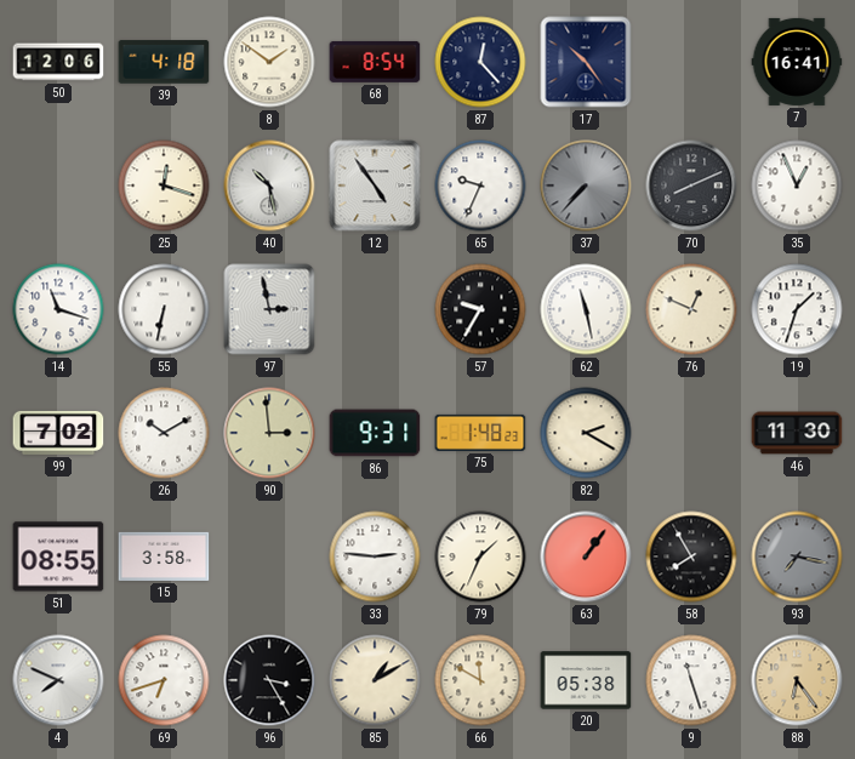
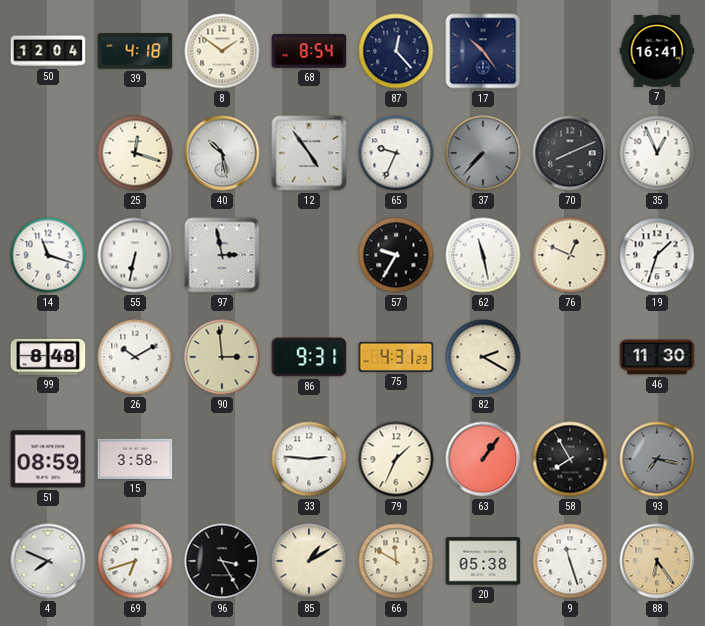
50: 12:06 -> 12:04 (48, 51)
99: 7:02 -> 8:48 (48, 357)
75: 1:48 -> 4:31 (396, 357)
51: 08:55 -> 08:59 (48, 459)
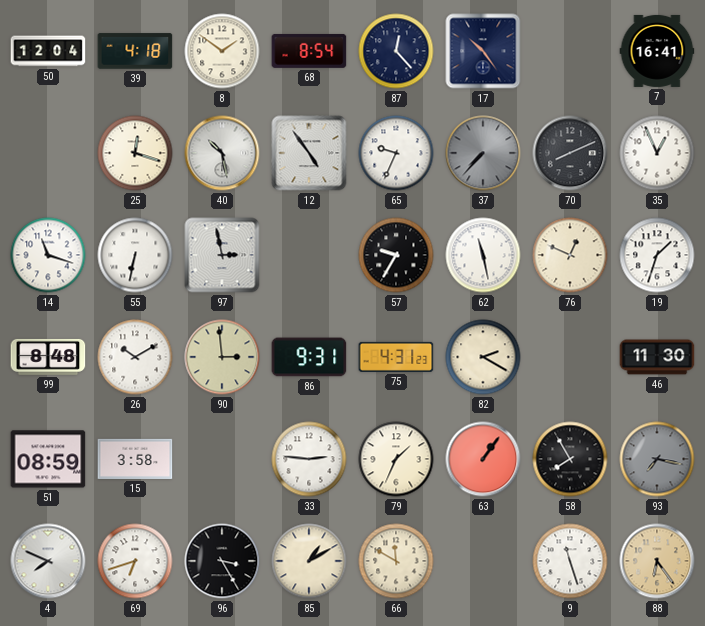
20: 05:38 -> none (483, 561)
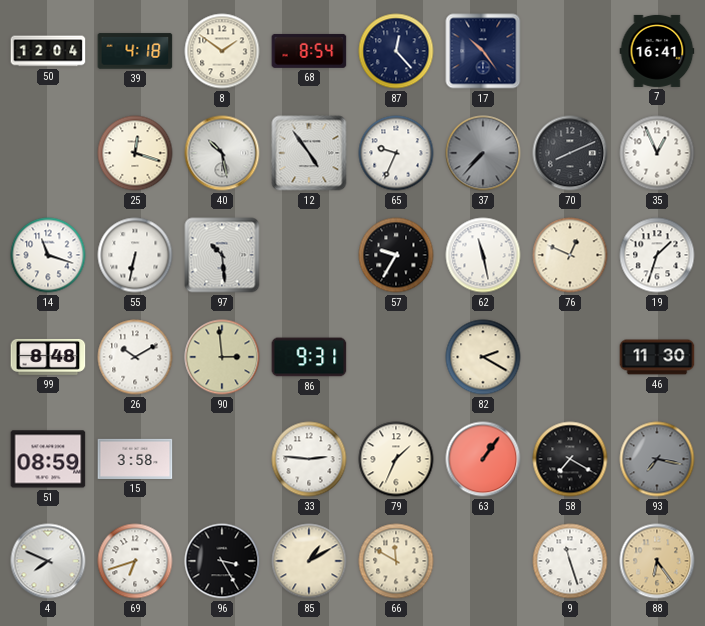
97: 2:58 -> 10:29 (222, 255)
75: 4:31 -> none (396, 357)
58: 7:55 -> 7:20 (570, 459)
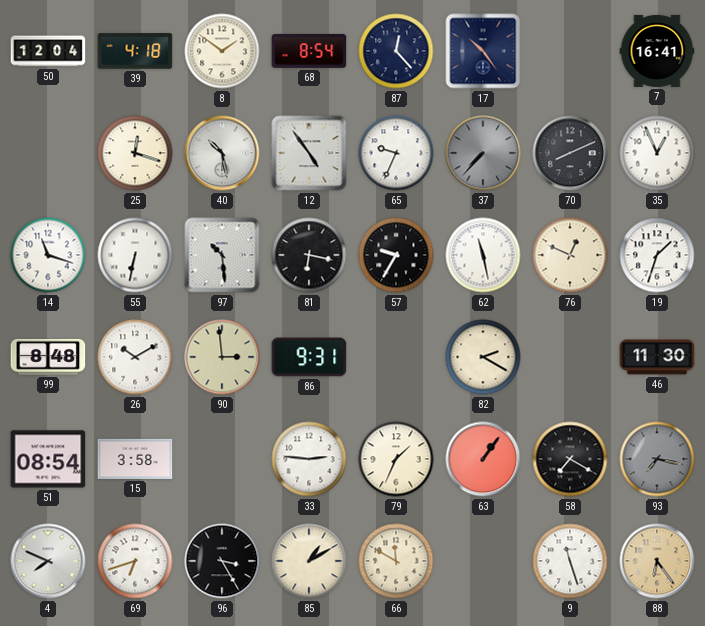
81: none -> 6:17 (309, 255)
51: 08:59 -> 08:54 (48, 459)
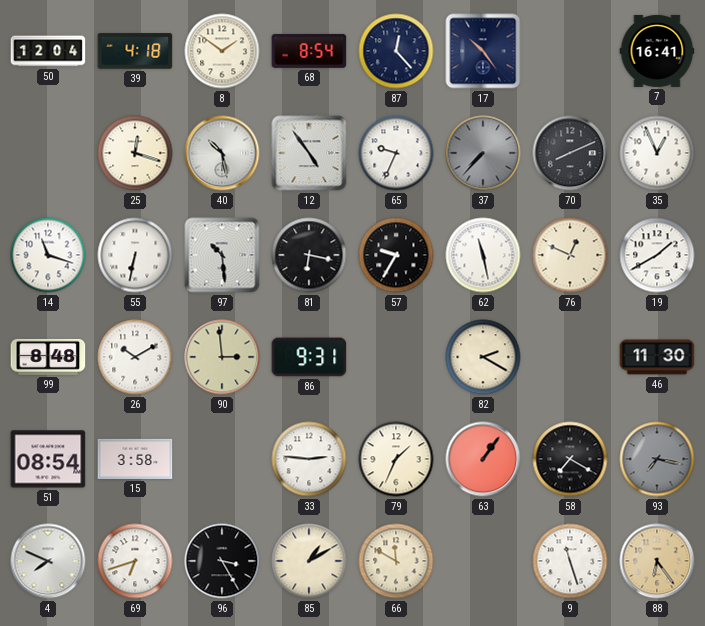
19: 1:33 -> 1:40 (657, 255)
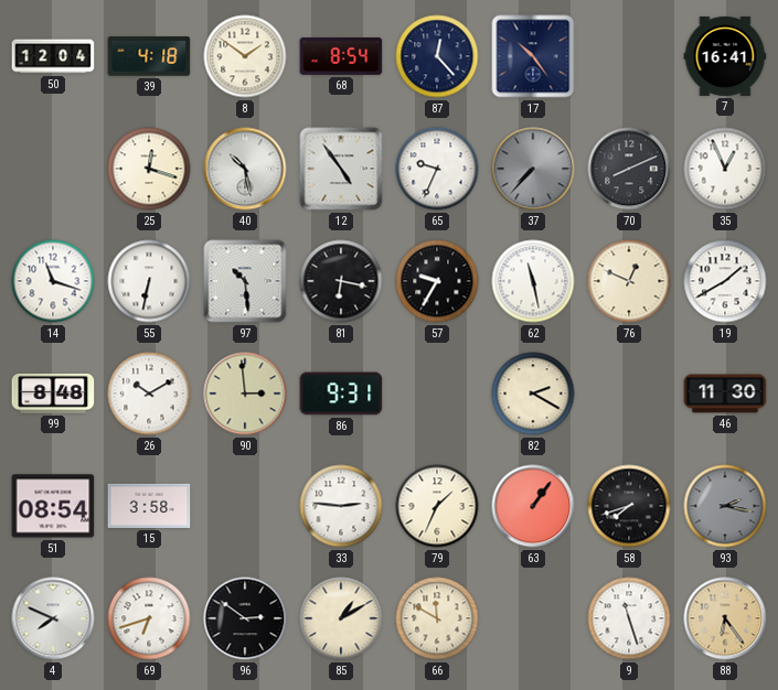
58: 7:20 -> 7:42 (629, 506)
93: 7:17 -> 2:17 (725, 506)
96: 3:25 -> 2:51 (245, 618)
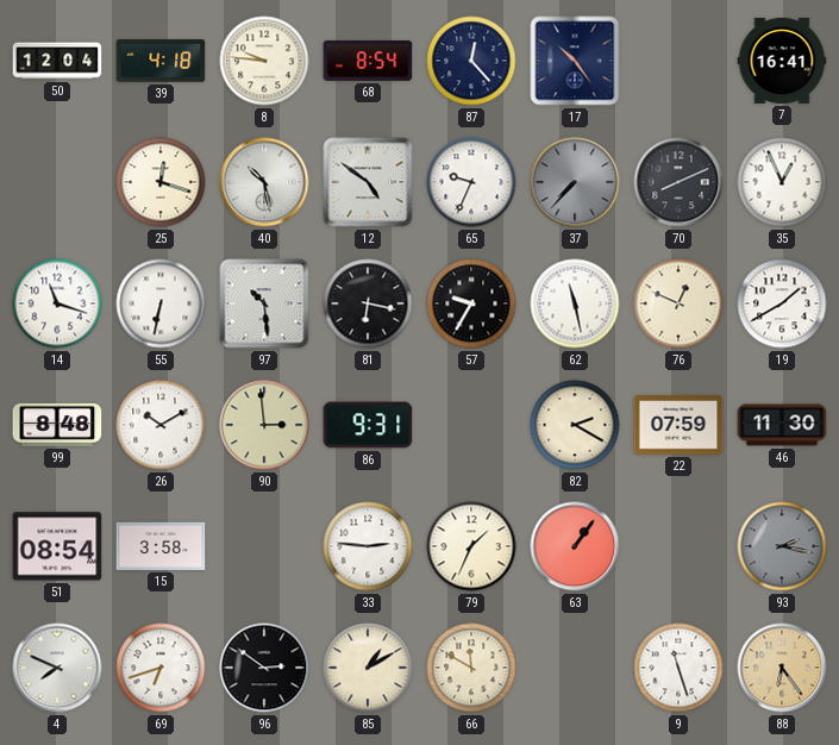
8: 1:51 -> 9:46 (264, 61)
12: 4:54 -> 4:51 (368, 182)
22: none -> 07:59 (678, 425)
58: 7:42 -> none (629, 506)
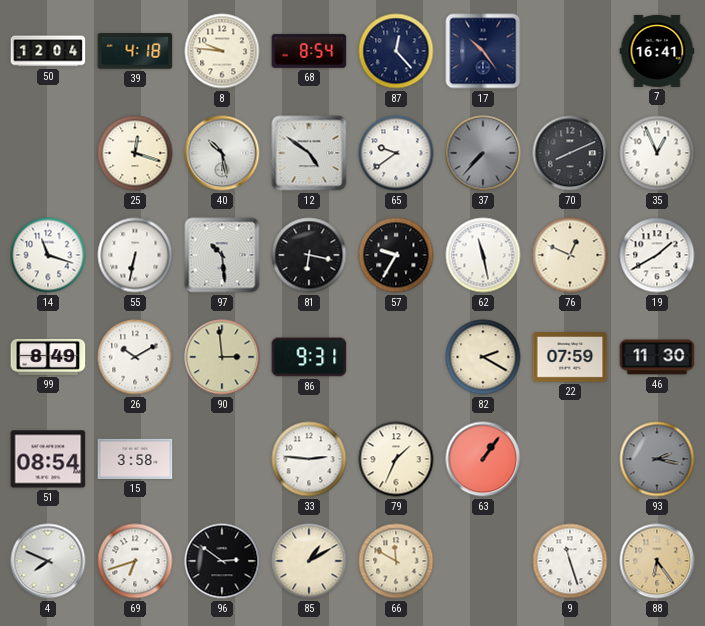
65: 9:34 -> 9:39 (396, 153)
99: 8:48 -> 8:49 (48, 357)
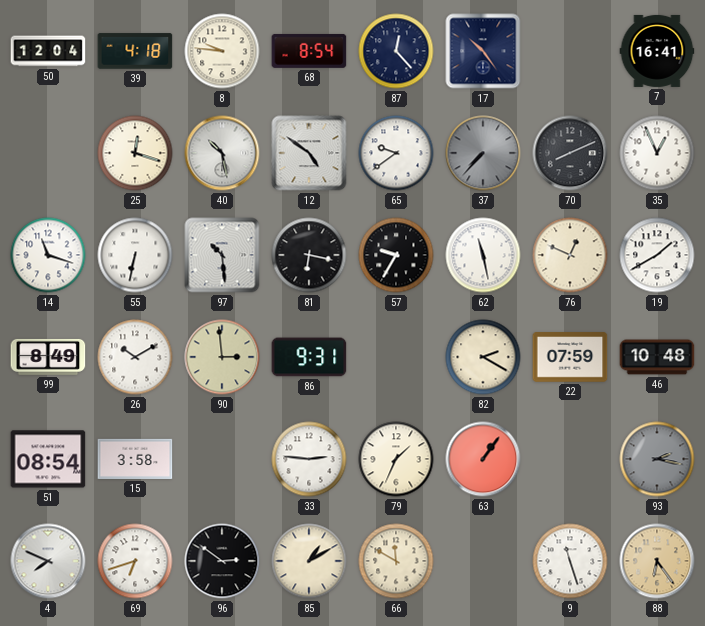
46: 11:30 -> 10:48 (657, 357)
